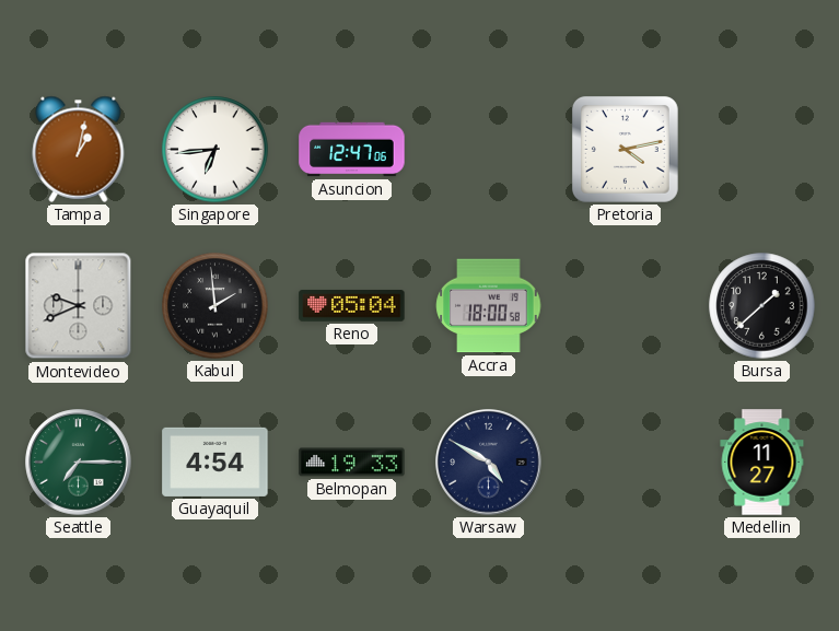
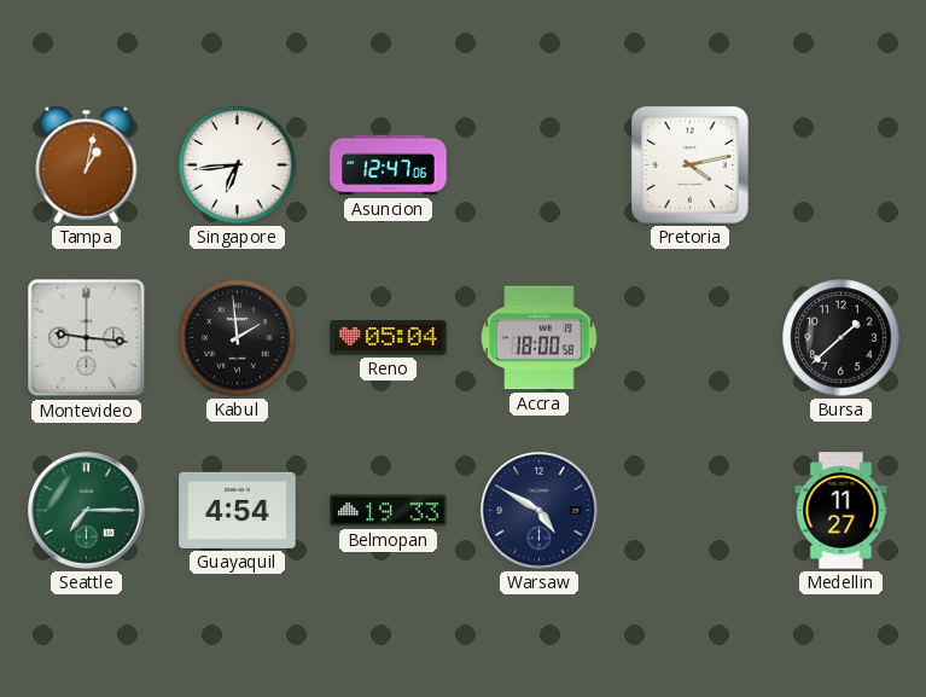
Montevideo: 9:41 -> 9:16 (87, 338)
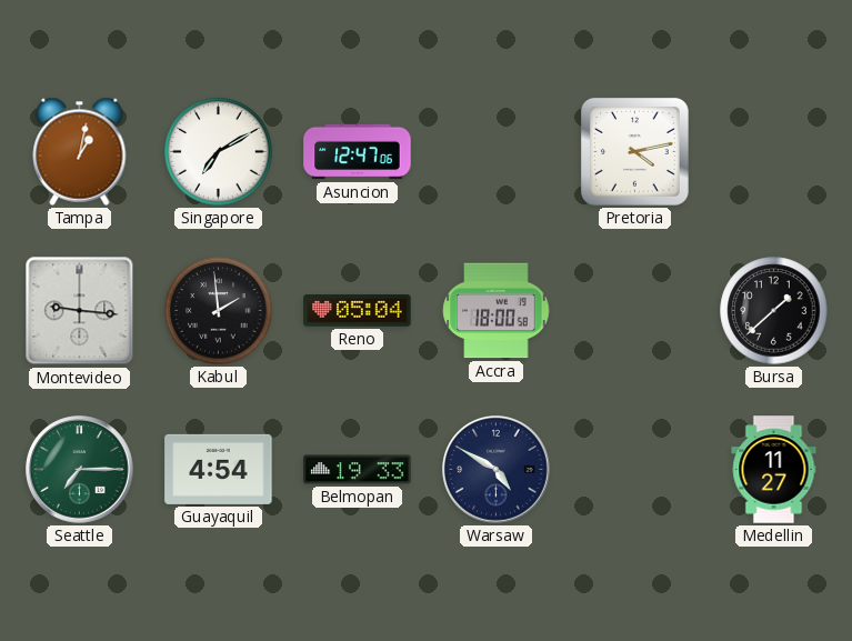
Singapore: 6:44 -> 7:10 (219, 152)
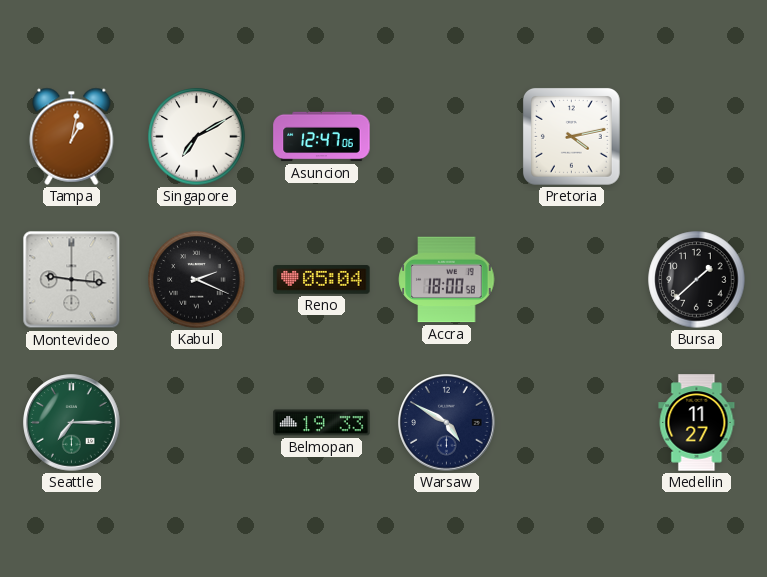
Kabul: 1:59 -> 2:19 (197, 280)
Guayaquil: 4:54 -> none (219, 469)
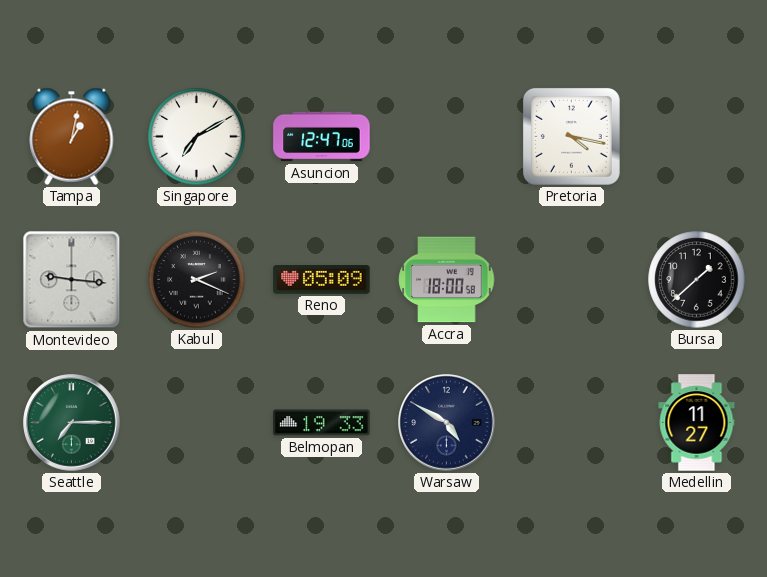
Pretoria: 4:13 -> 4:17 (572, 137)
Reno: 05:04 -> 05:09 (322, 280)
